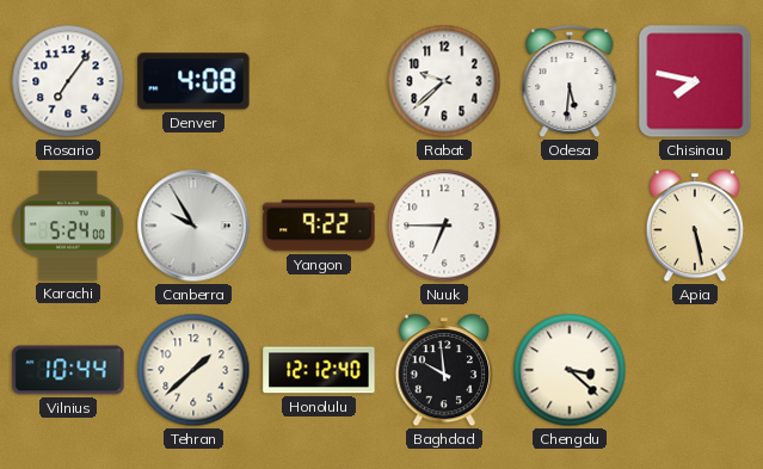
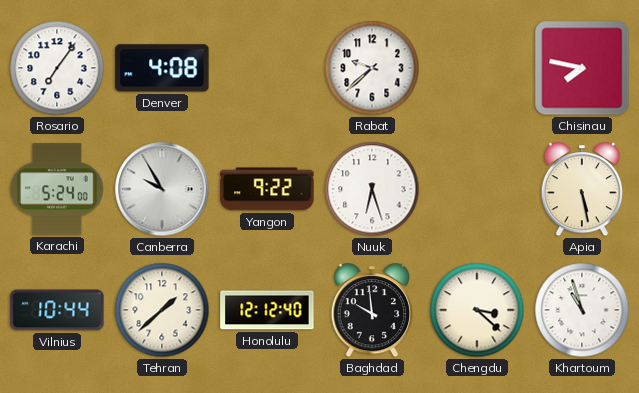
Odesa: 5:31 -> none (570, 82)
Nuuk: 6:45 -> 6:27 (372, 189)
Khartoum: none -> 10:57 (582, 310)
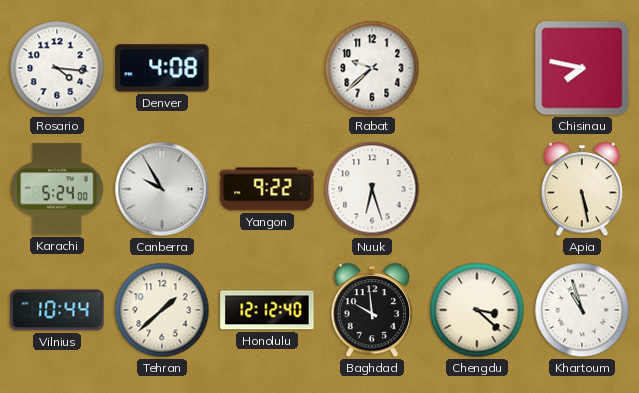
Rosario: 7:06 -> 4:16 (57, 68)
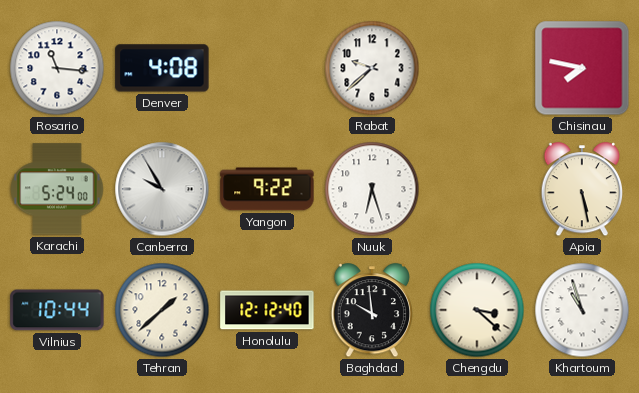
Rosario: 4:16 -> 11:16 (57, 68)
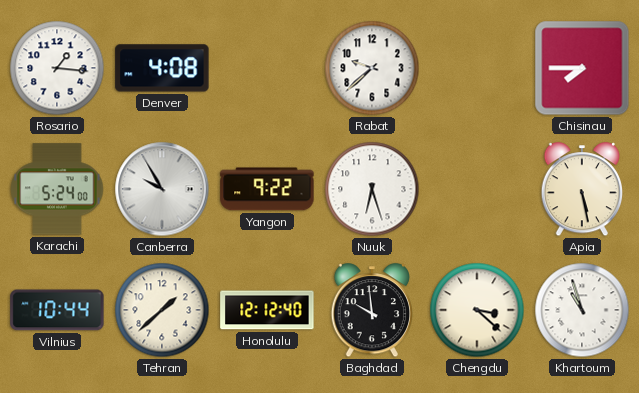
Rosario: 11:16 -> 1:16 (57, 68)
Chisinau: 7:47 -> 7:45 (582, 68)
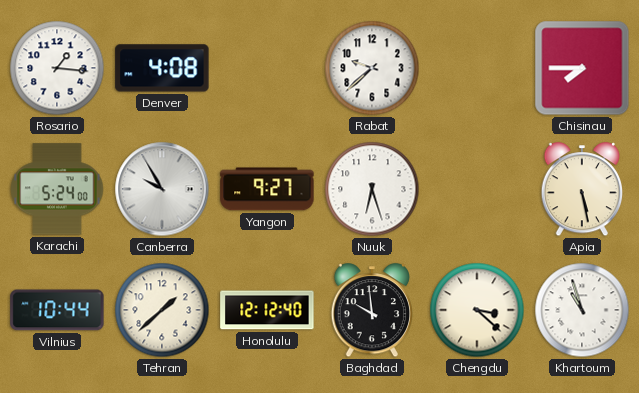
Yangon: 9:22 -> 9:27 (267, 189)
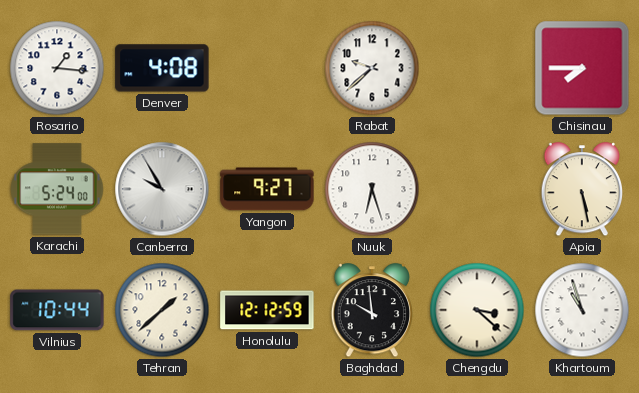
Honolulu: 12:12:40 -> 12:12:59 (267, 310)
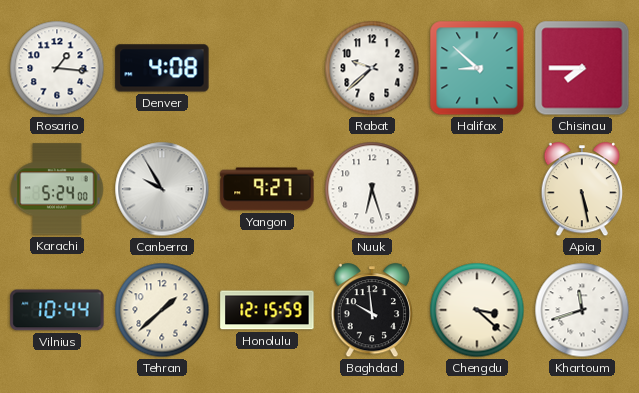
Halifax: none -> 8:52 (477, 68)
Honolulu: 12:12 -> 12:15 (267, 310)
Khartoum: 10:57 -> 11:42 (582, 310)
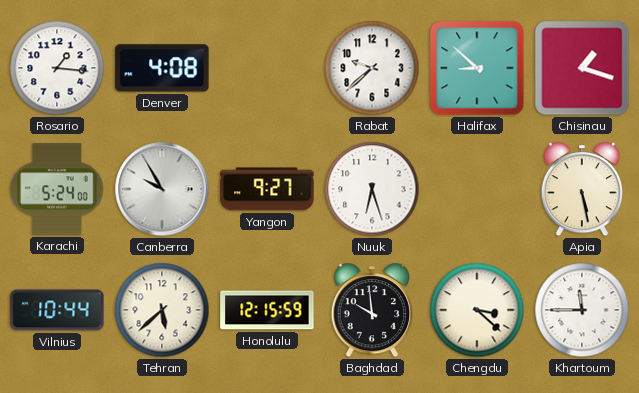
Chisinau: 7:45 -> 1:18 (582, 68)
Tehran: 1:38 -> 5:38 (162, 310)
Khartoum: 11:42 -> 11:45 (582, 310)
